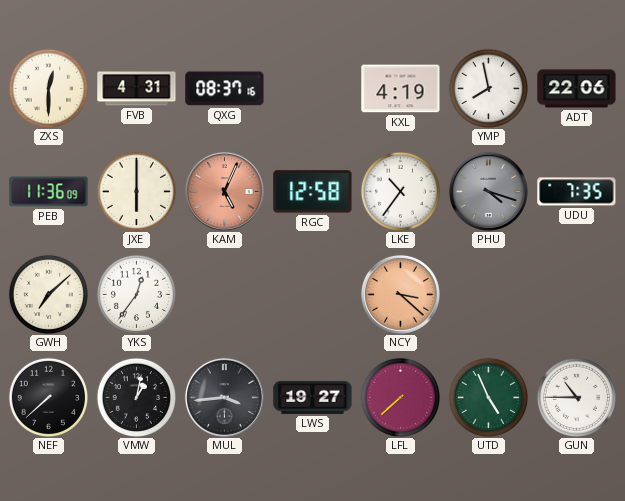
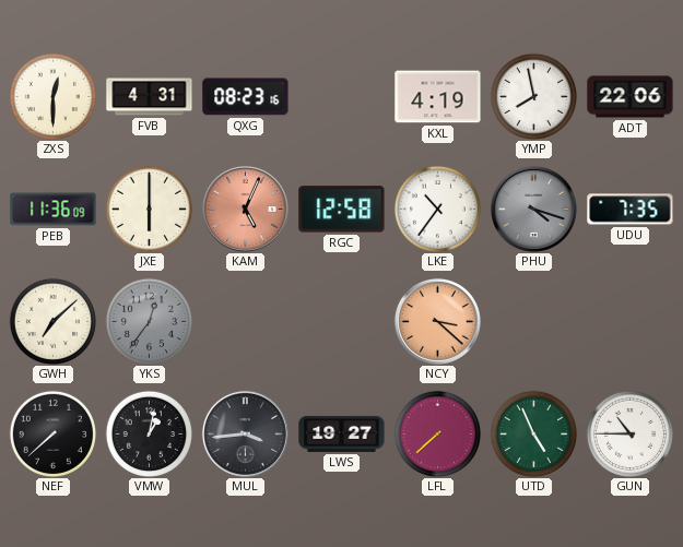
QXG: 08:37 -> 08:23 (246, 97)
YKS dial: white -> grey (149, 321)
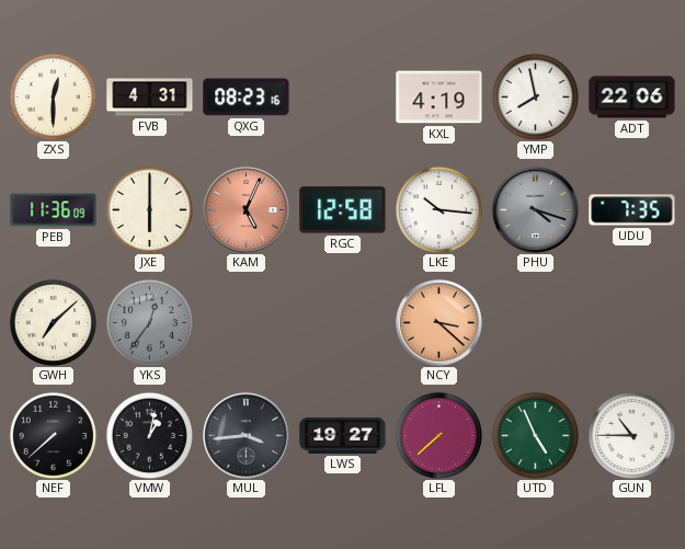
LKE: 10:36 -> 10:16 (438, 209)
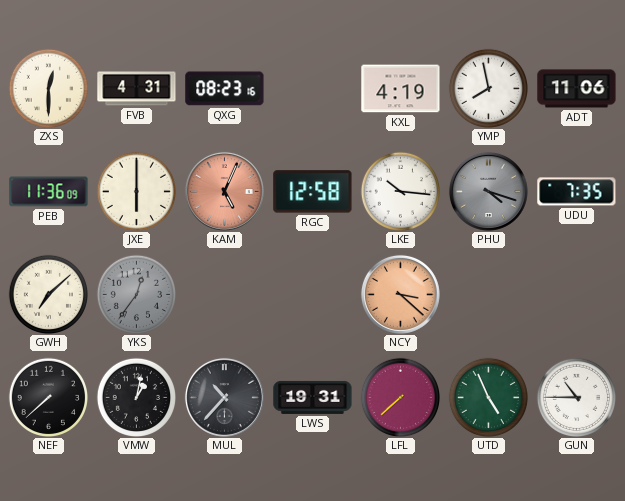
ADT: 22:06 -> 11:06 (577, 89)
MUL: 3:44 -> 10:37 (224, 397)
LWS: 19:27 -> 19:31 (313, 397)
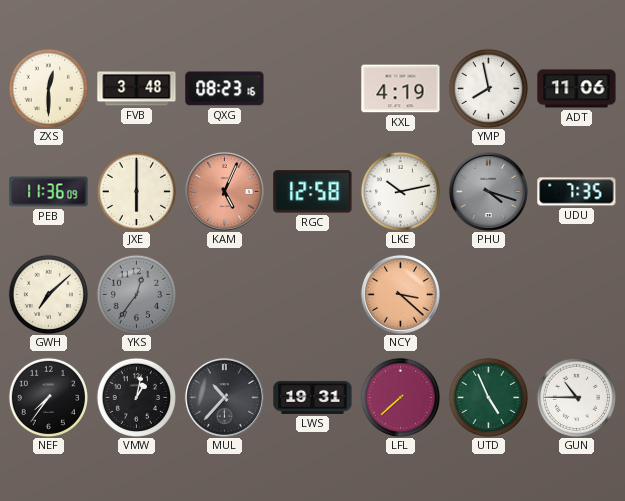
FVB: 4:31 -> 3:48 (137, 89)
LKE: 10:16 -> 10:13 (400, 191)
NEF: 7:38 -> 7:36 (48, 397)
